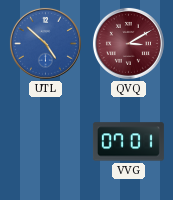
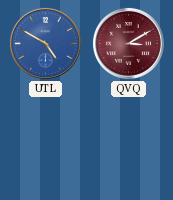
UTL: 4:52 -> 4:50 (45, 43)
VVG: 07:01 -> none (128, 142)
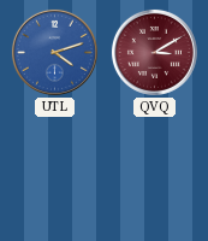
UTL: 4:50 -> 4:12 (54, 52)
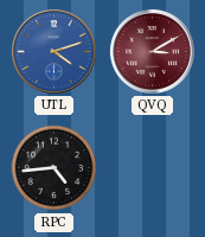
RPC: none -> 4:44 (55, 168)
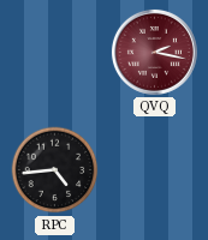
UTL: 4:12 -> none (53, 51)
QVQ: 3:10 -> 2:17 (154, 52)
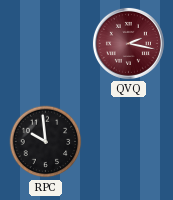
RPC: 4:44 -> 9:59 (46, 142)
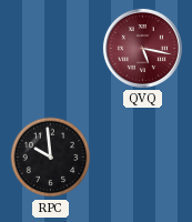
QVQ: 2:17 -> 5:17 (142, 48)
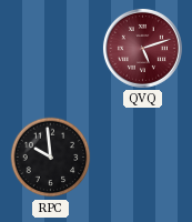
QVQ: 5:17 -> 5:12 (142, 48)
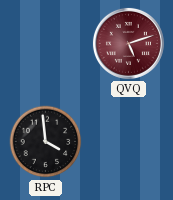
RPC: 9:59 -> 3:59 (46, 142)
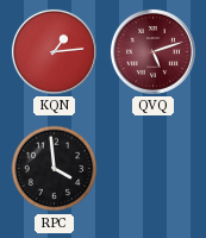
KQN: none -> 1:14 (54, 51)
